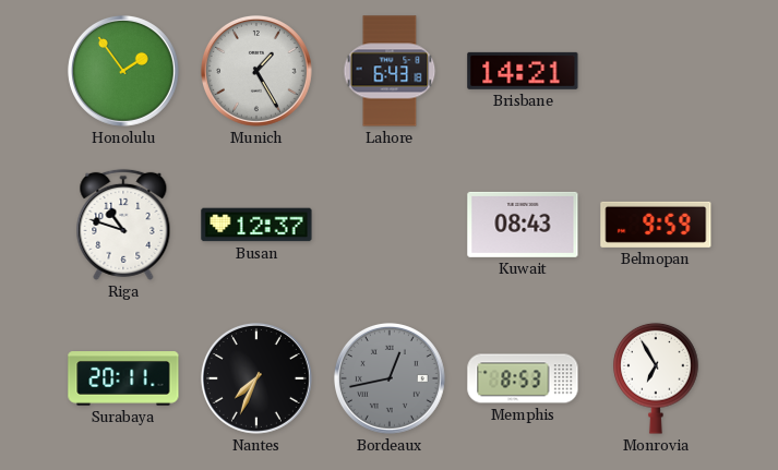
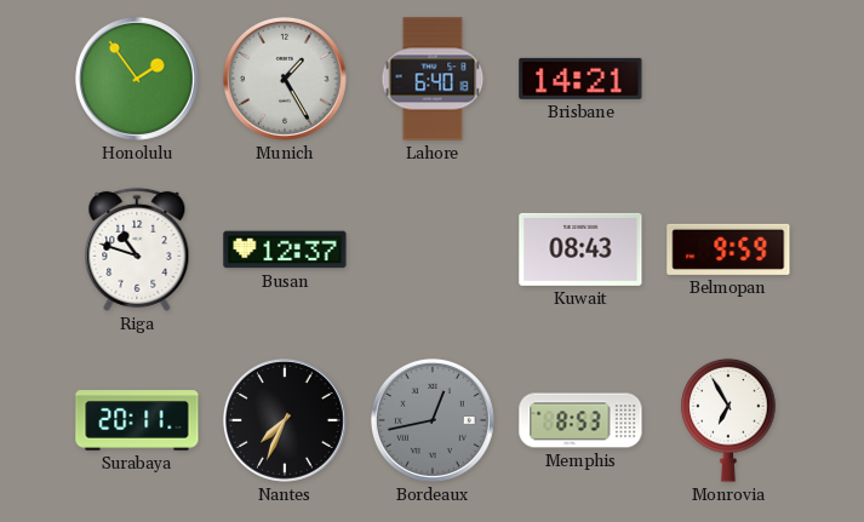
Lahore: 6:43 -> 6:40 (433, 79)
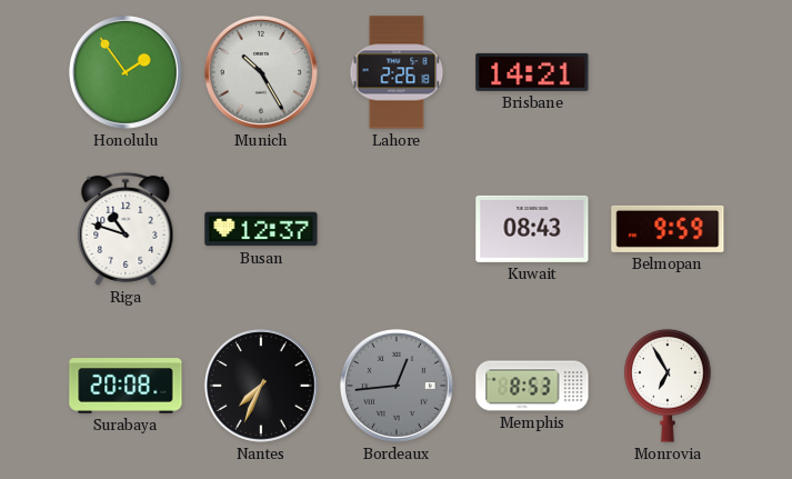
Munich: 1:25 -> 10:25 (261, 72)
Lahore: 6:40 -> 2:26 (397, 72)
Surabaya: 20:11 -> 20:08 (126, 386)
Bordeaux: 12:43 -> 12:44 (397, 386)
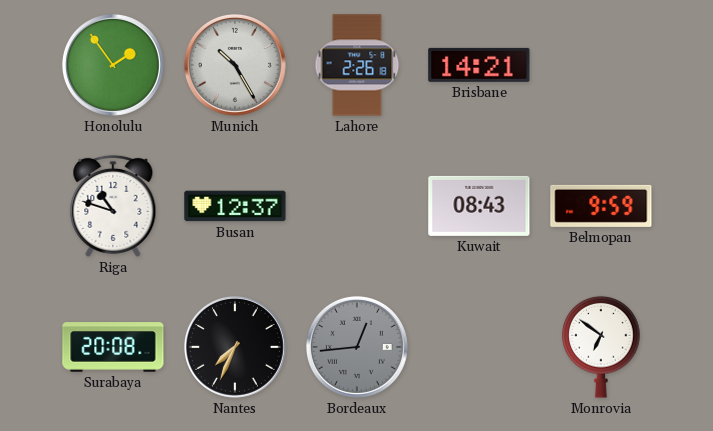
Memphis: 8:53 -> none (532, 386)
Monrovia: 6:55 -> 6:51 (601, 347)
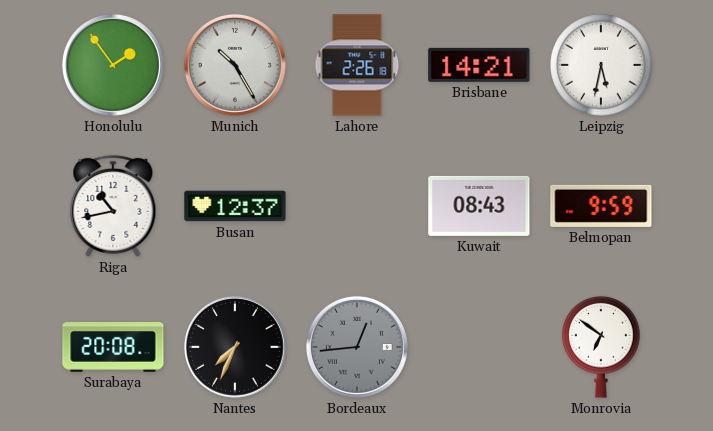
Leipzig: none -> 5:32 (601, 65)
Riga: 10:48 -> 10:43 (113, 206)
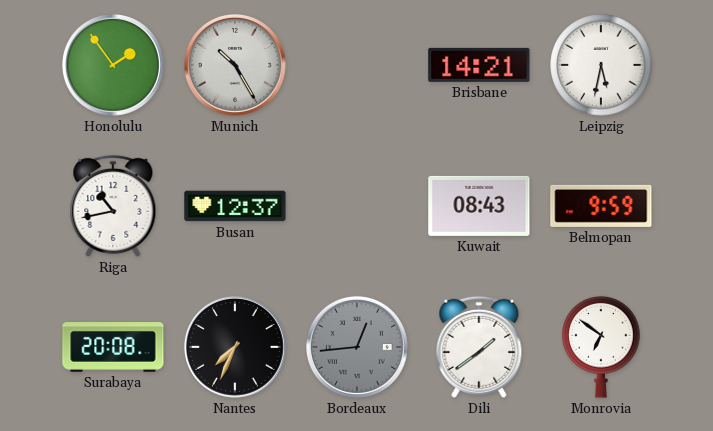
Lahore: 2:26 -> none (357, 65)
Dili: none -> 1:39 (479, 347)
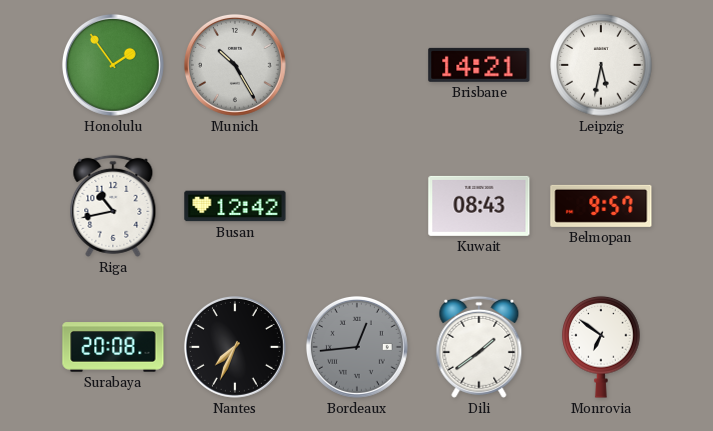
Busan: 12:37 -> 12:42 (235, 206)
Belmopan: 9:59 -> 9:57 (601, 206)
